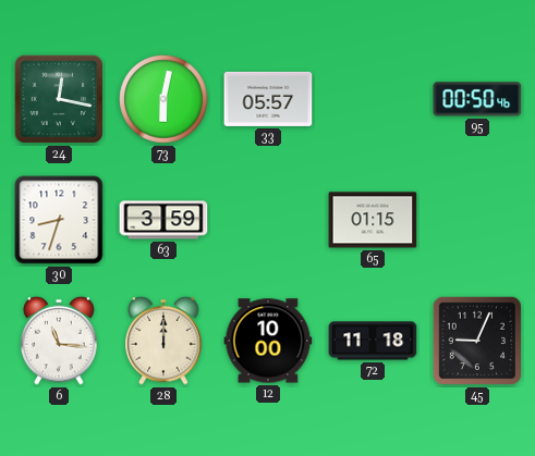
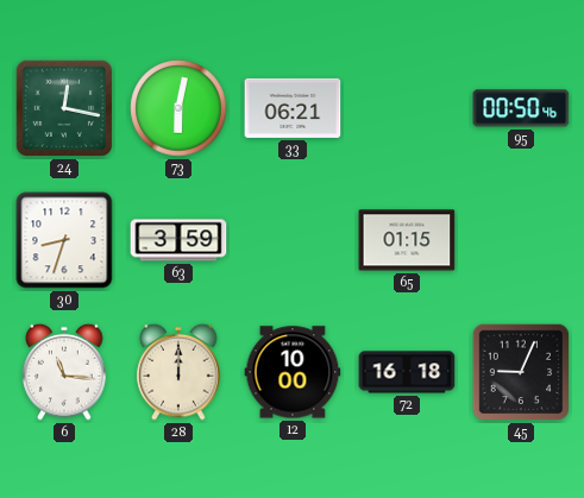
33: 05:57 -> 06:21 (293, 108)
72: 11:18 -> 16:18 (407, 372)
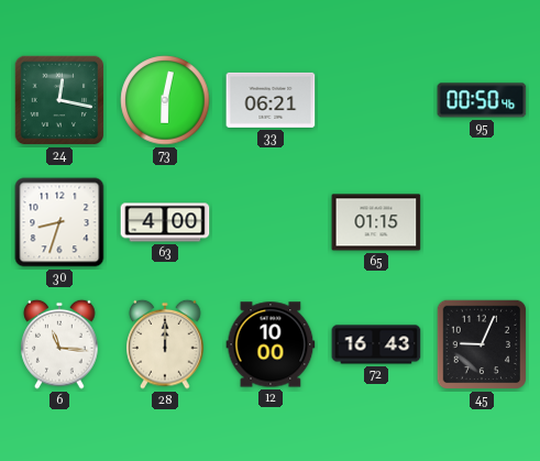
63: 3:59 -> 4:00 (165, 222)
72: 16:18 -> 16:43 (376, 344)
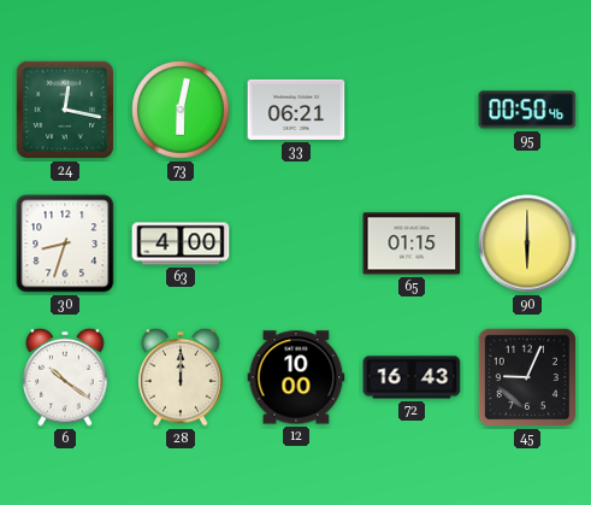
90: none -> 6:00 (527, 243)
6: 11:16 -> 10:21 (65, 377)
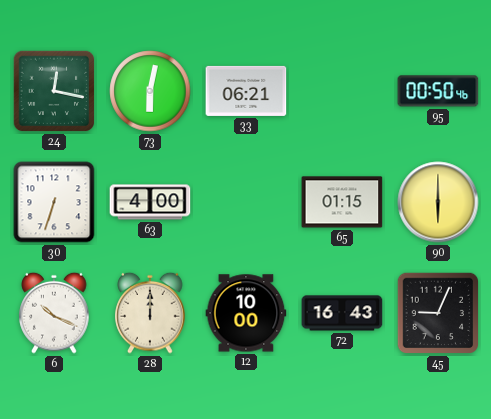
30: 8:33 -> 6:33 (54, 202)
6: 10:21 -> 10:19 (54, 313)
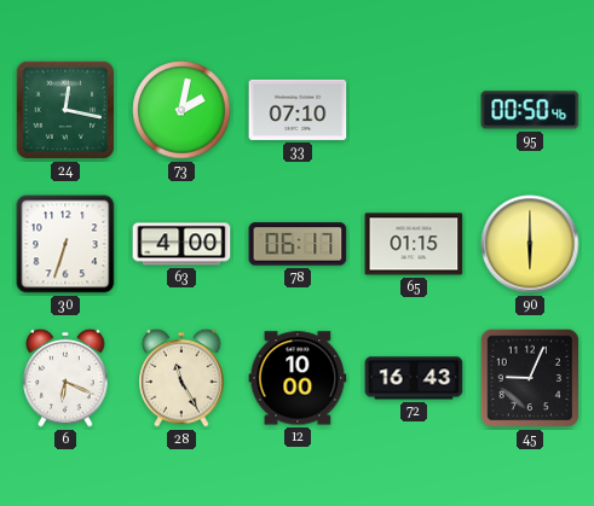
73: 6:02 -> 2:02 (181, 110)
33: 06:21 -> 07:10 (298, 110)
78: none -> 06:17 (298, 244)
6: 10:19 -> 6:19 (65, 378)
28: 12:00 -> 11:25 (181, 378)
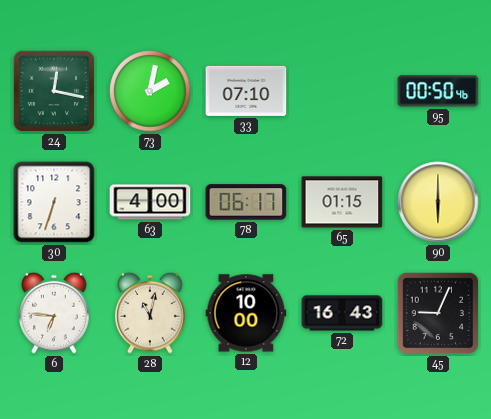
6: 6:19 -> 6:46 (54, 313)
28: 11:25 -> 11:02 (150, 313)
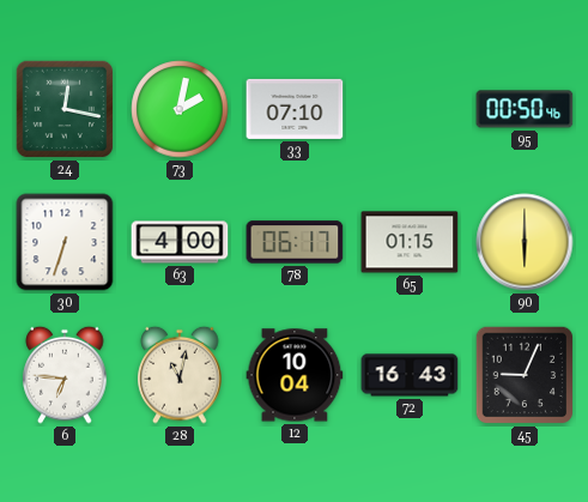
12: 10:00 -> 10:04 (295, 375)
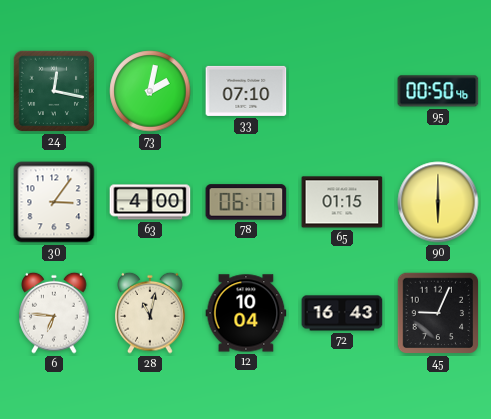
30: 6:33 -> 3:06 (54, 202)
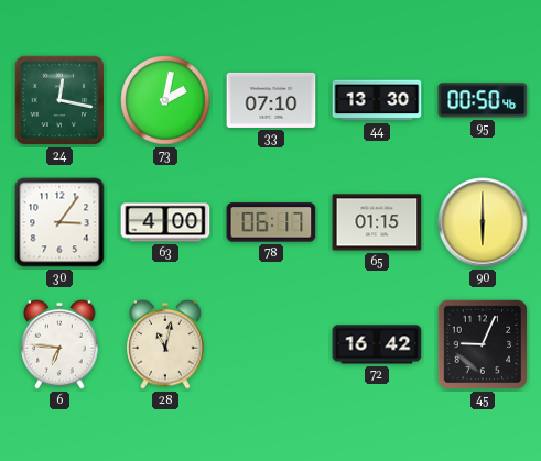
44: none -> 13:30 (377, 100)
12: 10:04 -> none (246, 313)
72: 16:43 -> 16:42 (377, 344)
